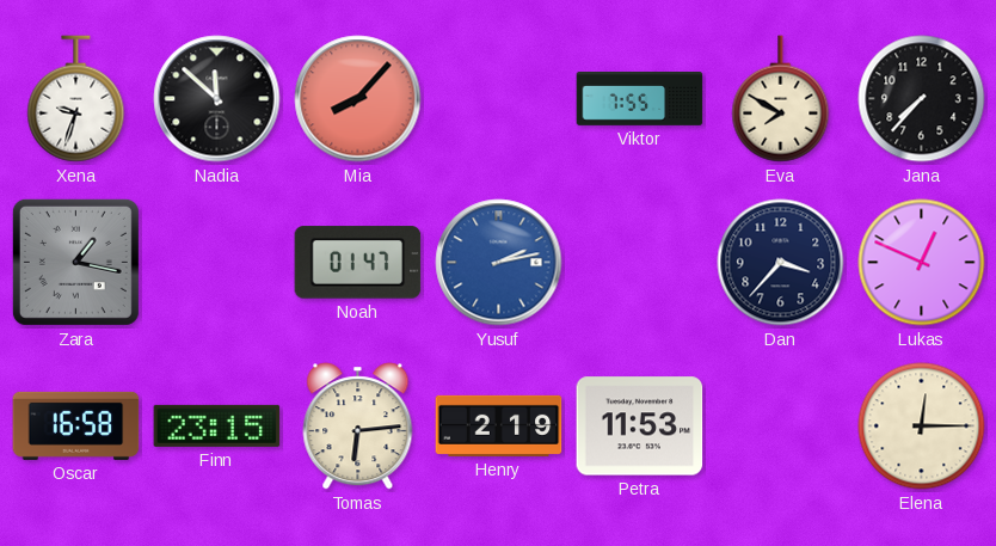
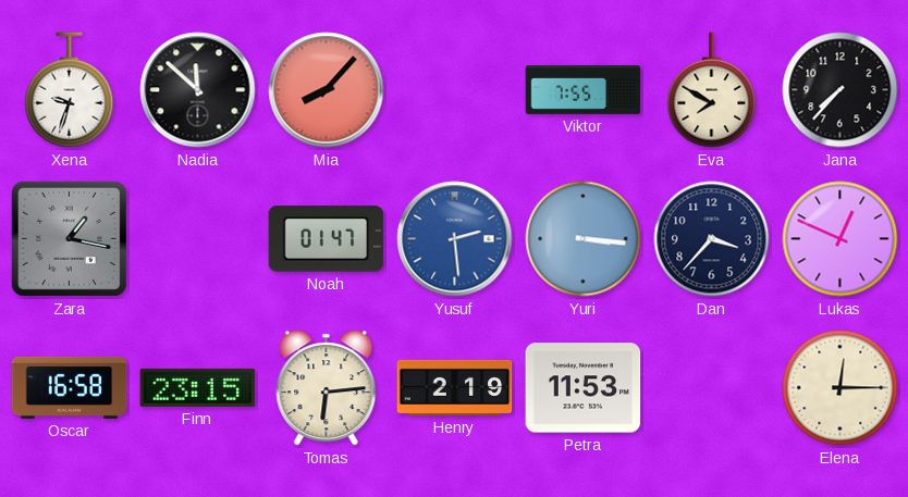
Yusuf: 2:13 -> 2:29 (455, 239)
Yuri: none -> 3:16 (584, 239)
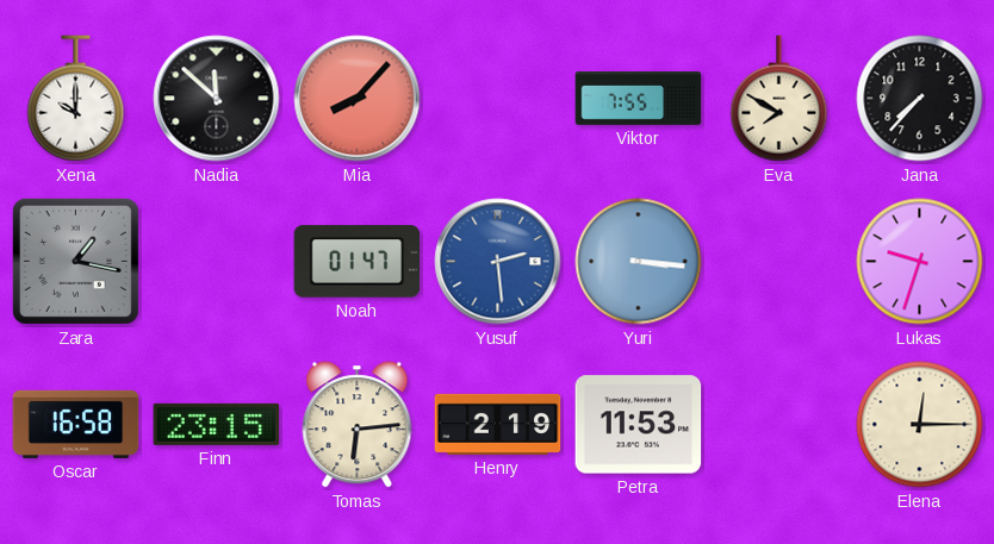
Xena: 9:33 -> 10:00 (76, 99)
Dan: 3:37 -> none (712, 239)
Lukas: 12:49 -> 9:33 (920, 262)
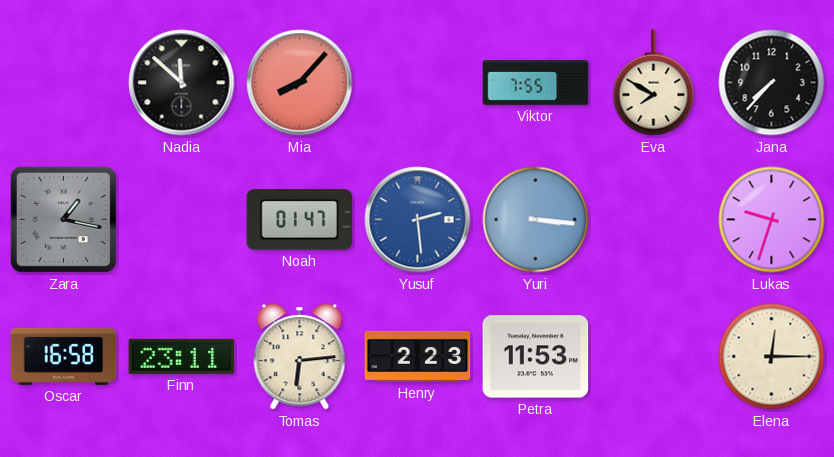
Xena: 10:00 -> none (76, 99)
Finn: 23:15 -> 23:11 (182, 356)
Henry: 2:19 -> 2:23 (418, 356)
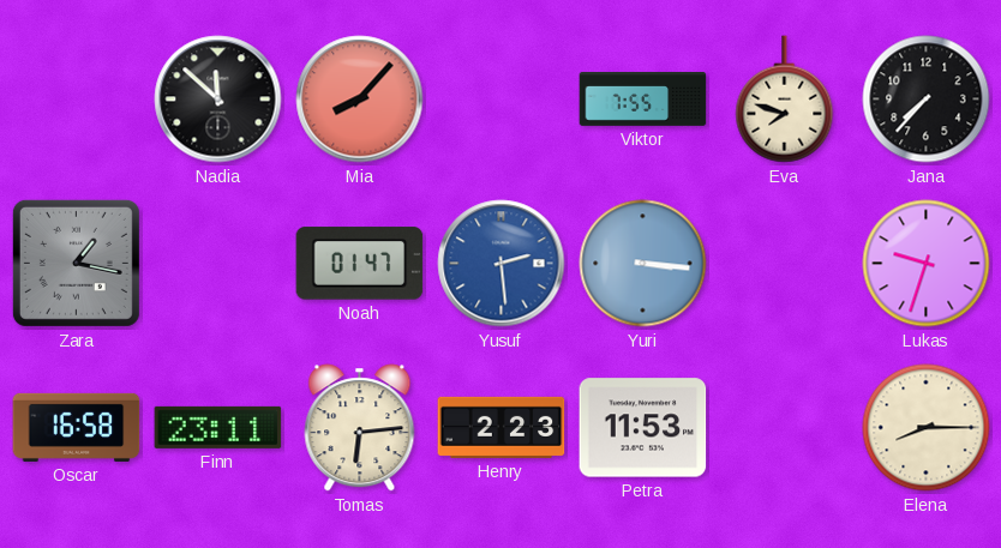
Eva: 7:50 -> 7:48 (785, 100)
Elena: 12:15 -> 8:15 (927, 428)
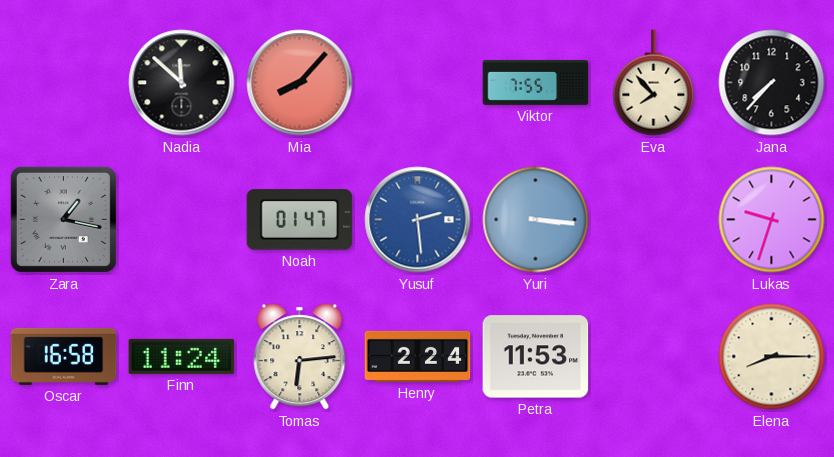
Eva: 7:48 -> 7:53 (654, 83)
Finn: 23:11 -> 11:24 (182, 356)
Henry: 2:23 -> 2:24 (418, 356)
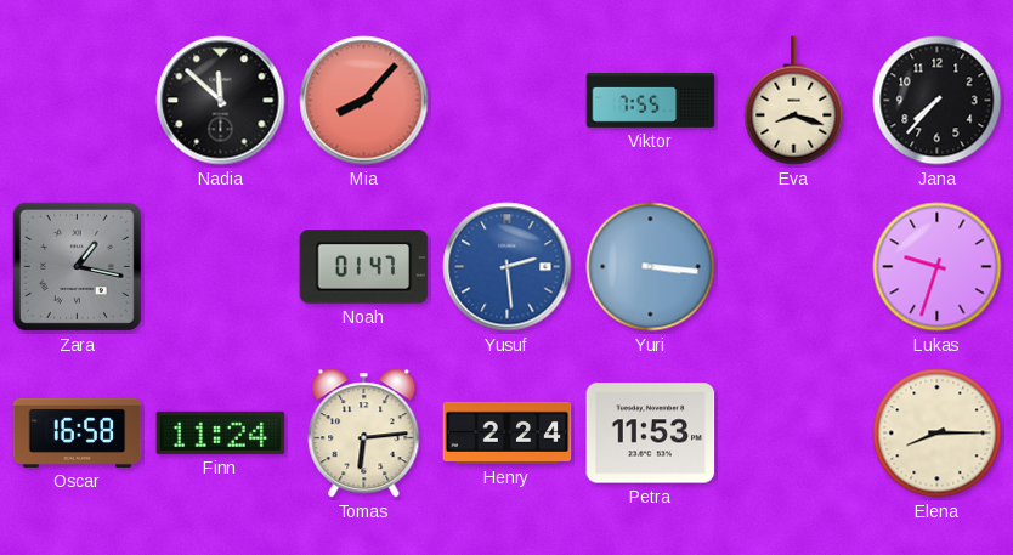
Eva: 7:53 -> 8:18 (794, 101)
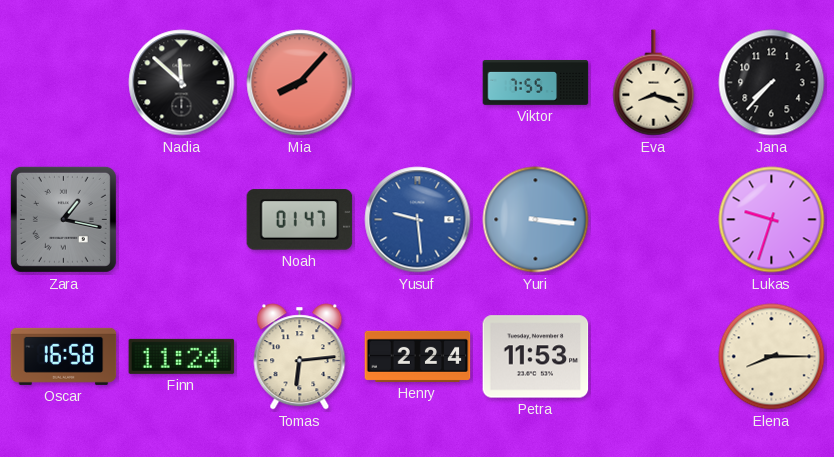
Yusuf: 2:29 -> 9:29 (418, 220)
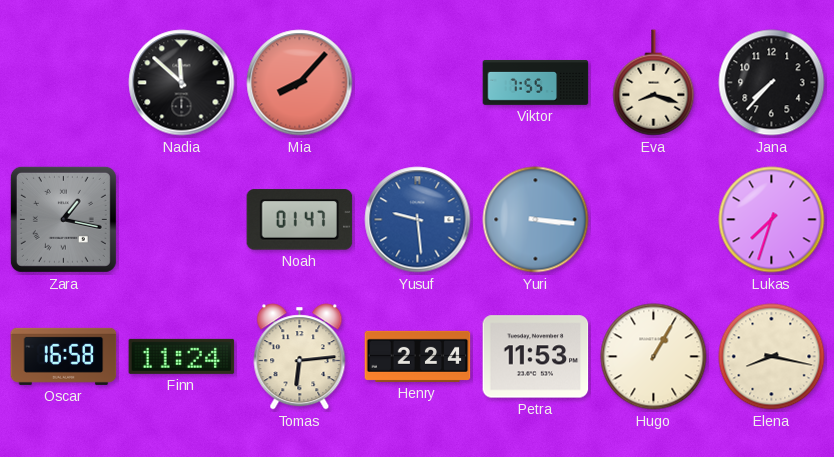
Lukas: 9:33 -> 7:33 (772, 220)
Hugo: none -> 1:05 (654, 357)
Elena: 8:15 -> 8:17 (772, 357)
